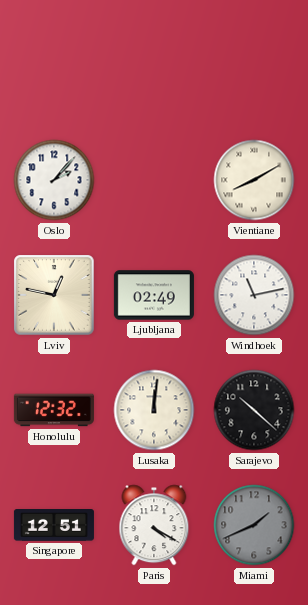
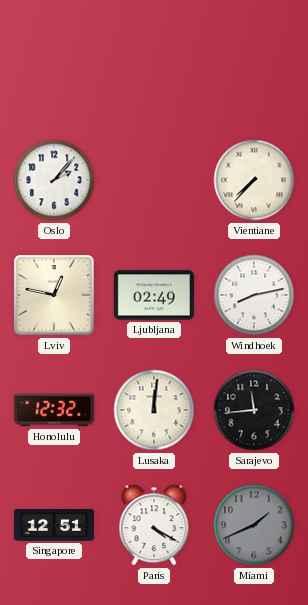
Vientiane: 8:10 -> 7:37 (254, 180)
Windhoek: 11:13 -> 8:13 (254, 295)
Sarajevo: 10:22 -> 11:44 (254, 410)
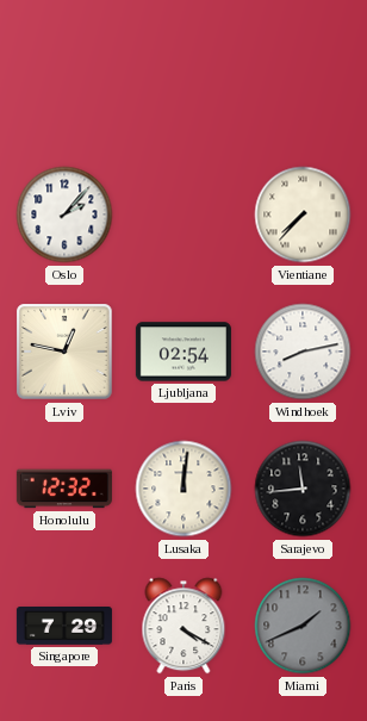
Ljubljana: 02:49 -> 02:54 (183, 352)
Singapore: 12:51 -> 7:29 (64, 627)
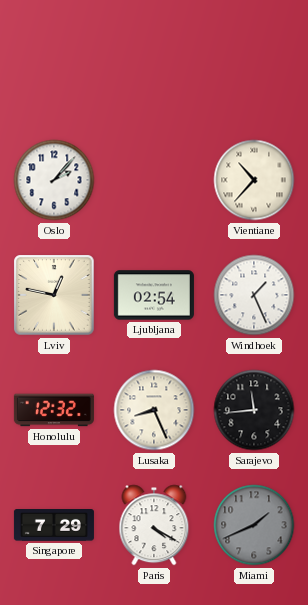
Vientiane: 7:37 -> 10:37 (254, 180)
Windhoek: 8:13 -> 1:26 (254, 295)
Lusaka: 12:01 -> 8:26 (154, 410)
